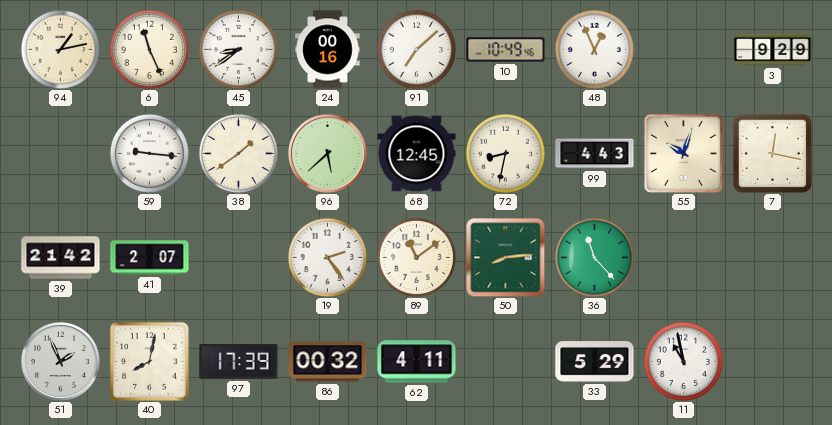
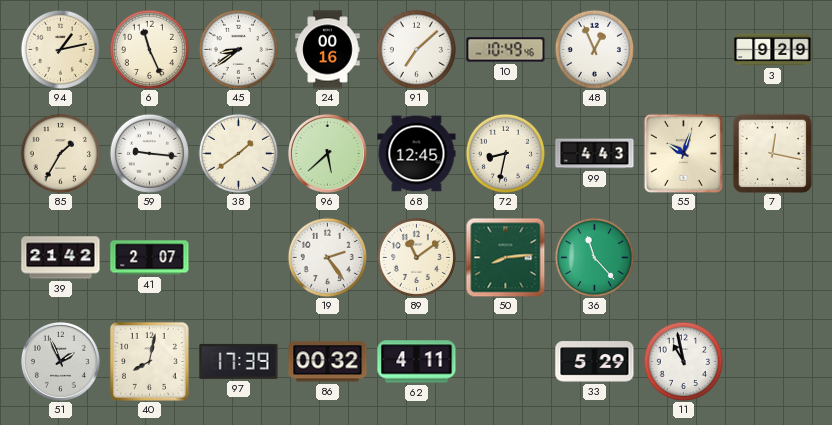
85: none -> 1:35 (60, 153)
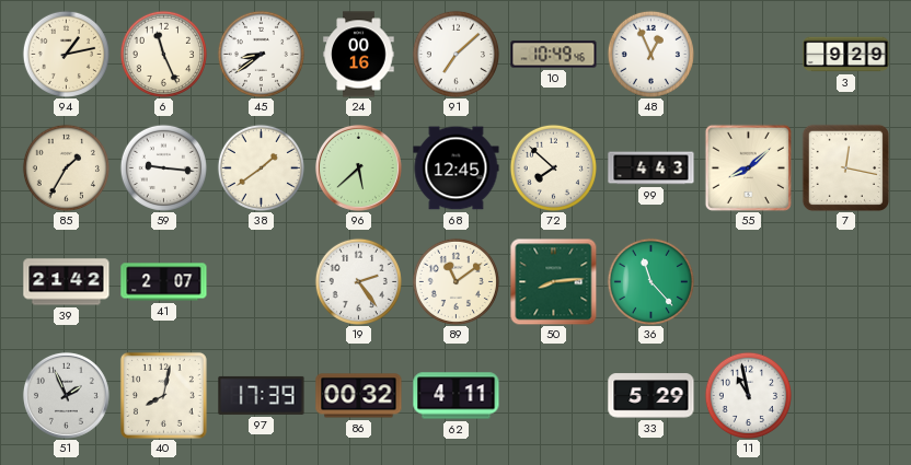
72: 8:32 -> 7:52 (553, 167)
55: 10:03 -> 8:08 (748, 167)
